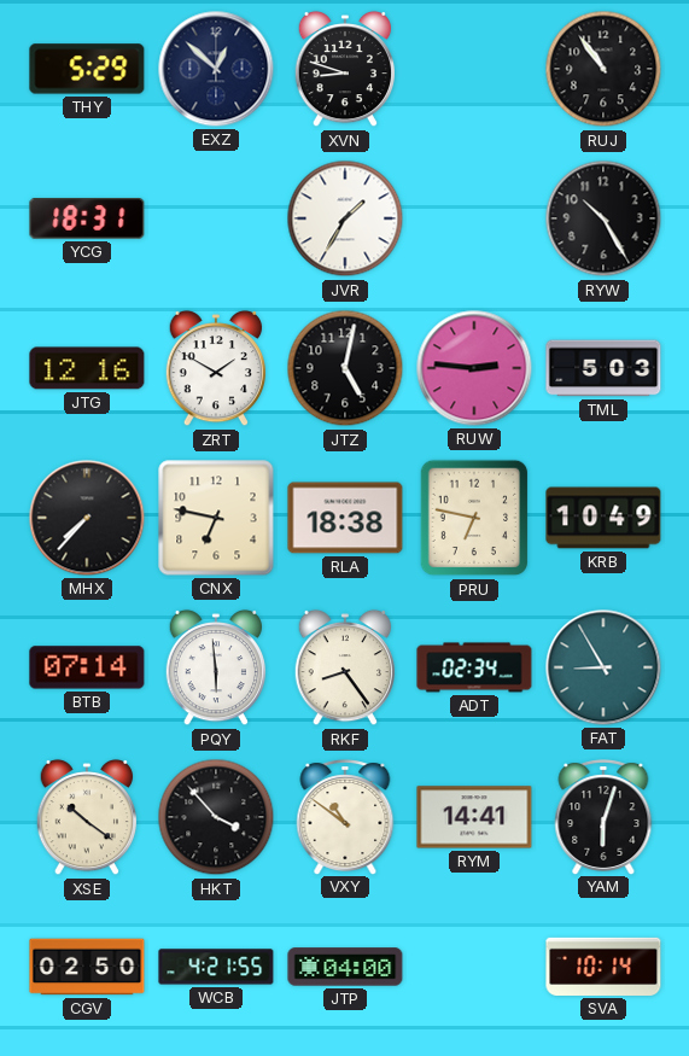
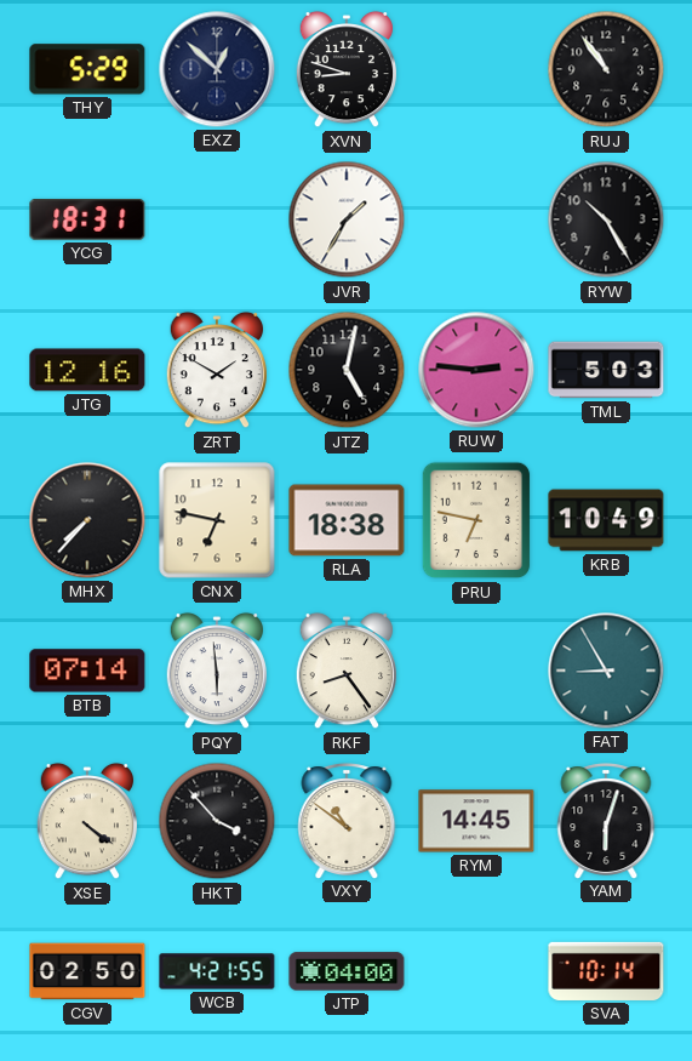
ADT: 02:34 -> none (474, 667)
XSE: 10:21 -> 4:21 (86, 821)
RYM: 14:41 -> 14:45 (476, 821)
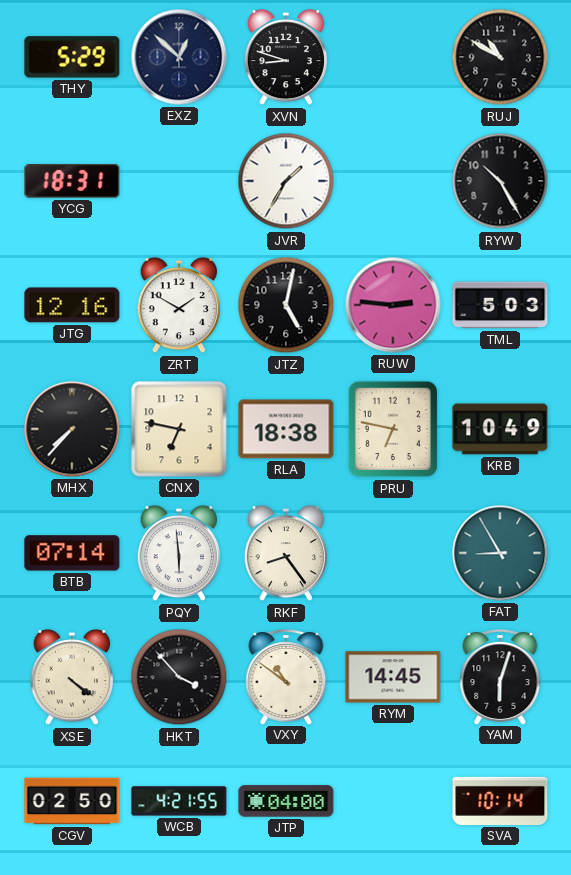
RUJ: 10:54 -> 10:50 (500, 57)
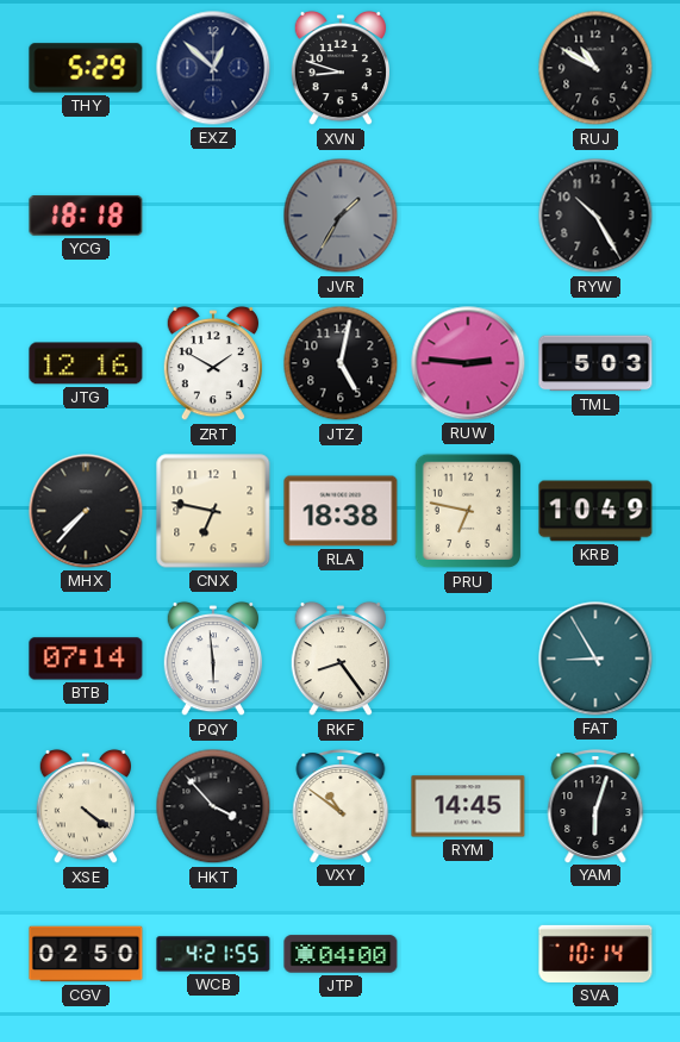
YCG: 18:31 -> 18:18 (86, 216)
JVR dial: white -> grey (341, 216)
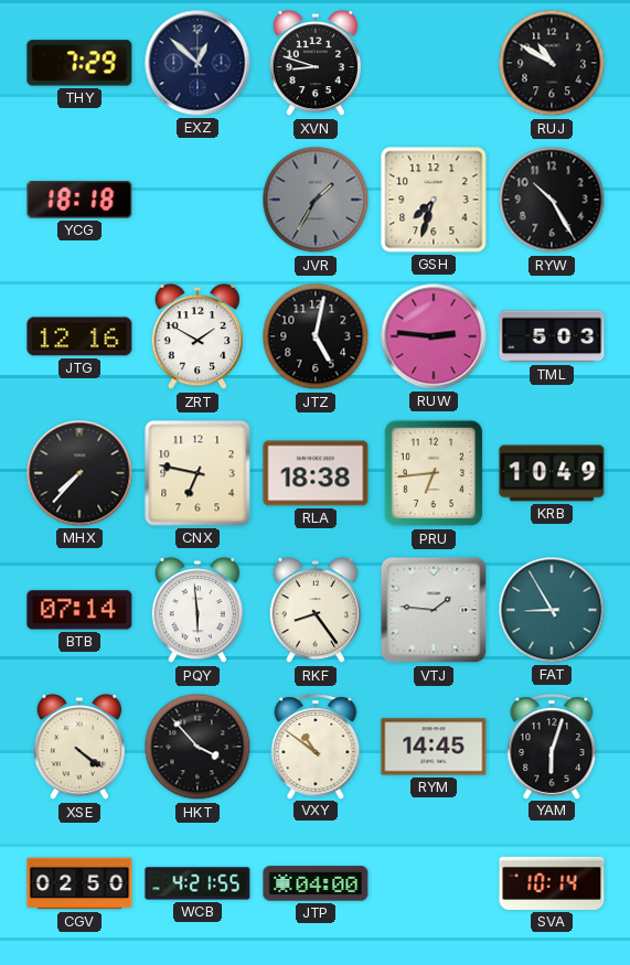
THY: 5:29 -> 7:29 (79, 63)
GSH: none -> 7:33 (434, 200)
PRU: 6:47 -> 6:44 (434, 473)
VTJ: none -> 1:46 (434, 610)
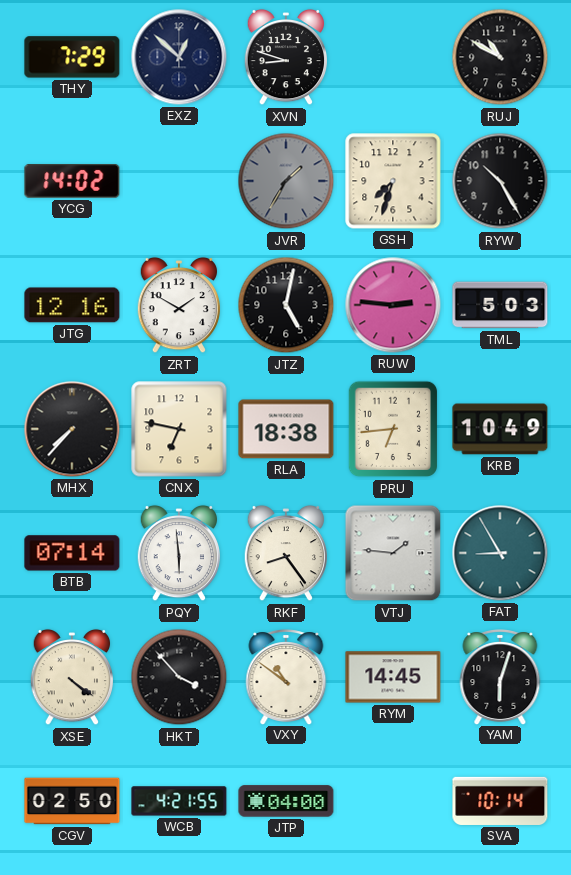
YCG: 18:18 -> 14:02 (72, 181)
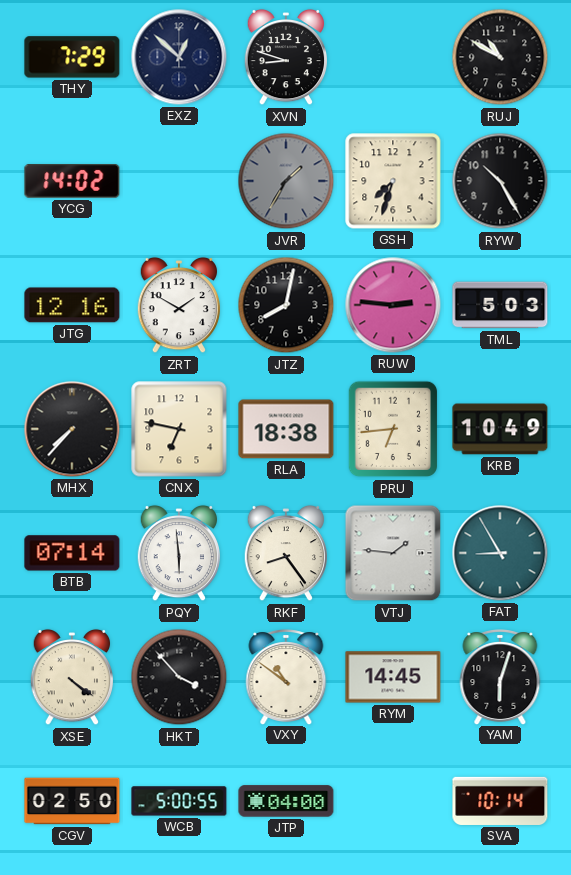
JTZ: 5:02 -> 8:02 (286, 305)
WCB: 4:21 -> 5:00 (179, 801)
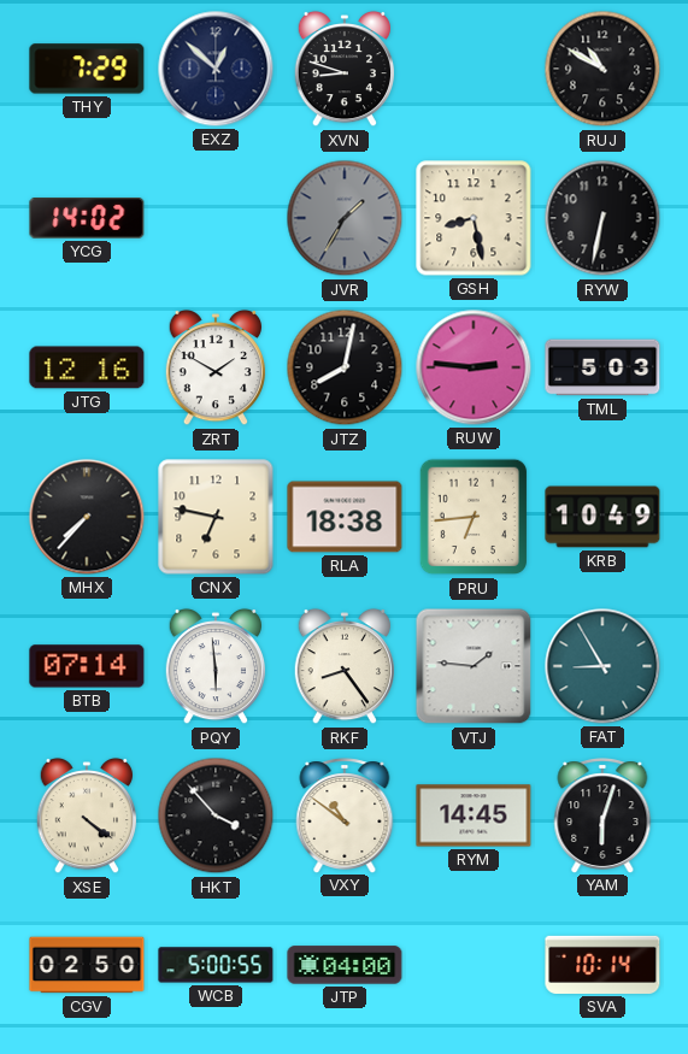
GSH: 7:33 -> 8:28 (474, 218)
RYW: 10:25 -> 6:32 (602, 218)
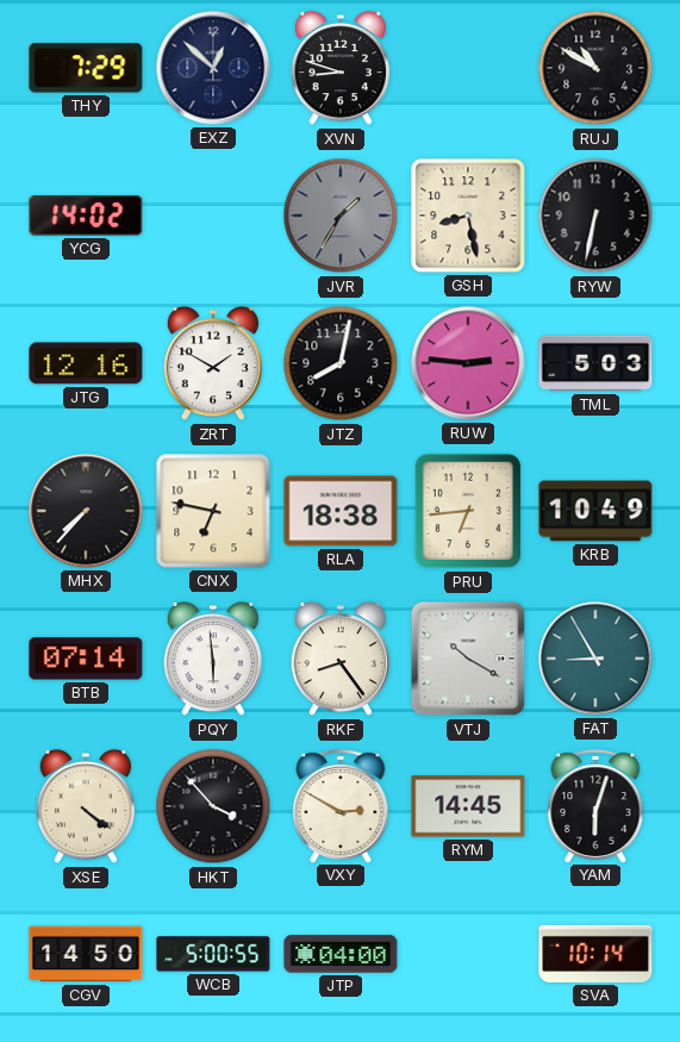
VTJ: 1:46 -> 10:20 (468, 659)
VXY: 10:51 -> 2:50 (341, 806)
CGV: 02:50 -> 14:50 (86, 954)
